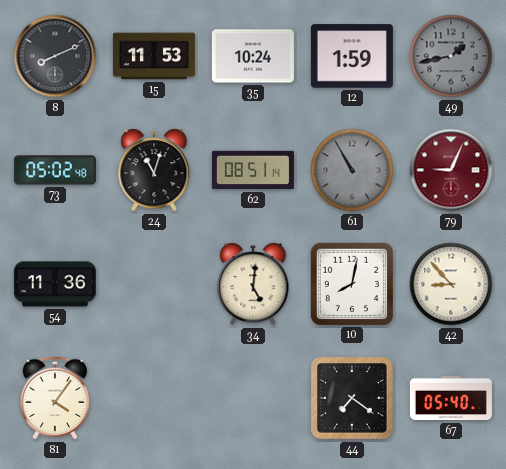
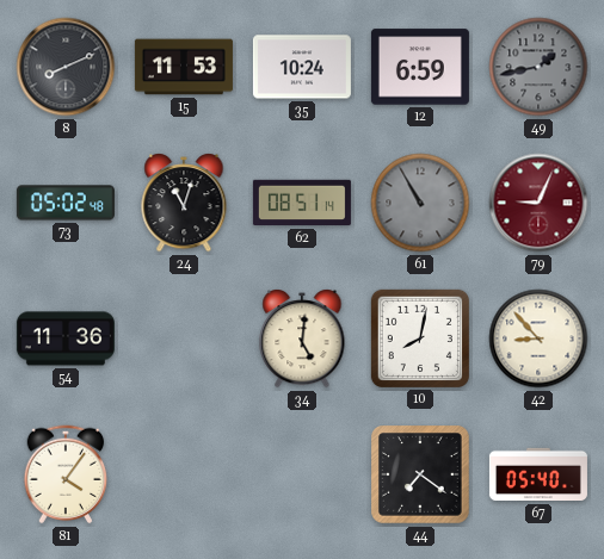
12: 1:59 -> 6:59 (420, 67)
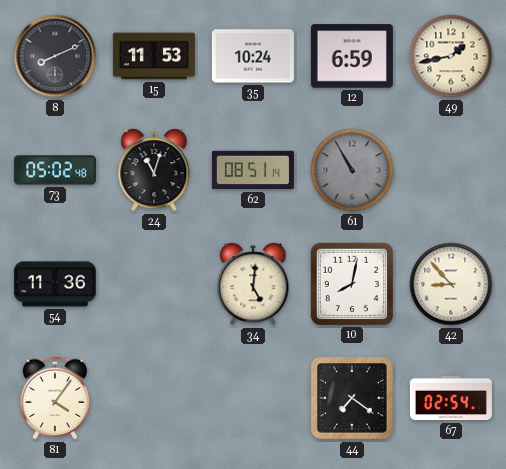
49 dial: grey -> cream (451, 56)
79: 9:04 -> none (538, 203)
67: 05:40 -> 02:54 (451, 398)
